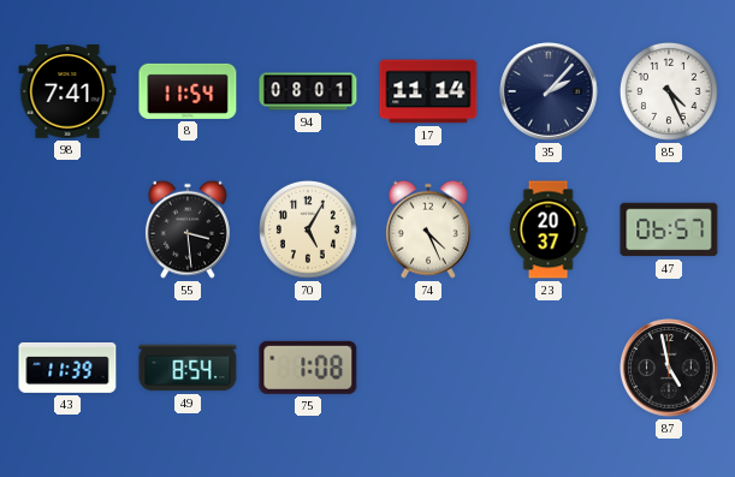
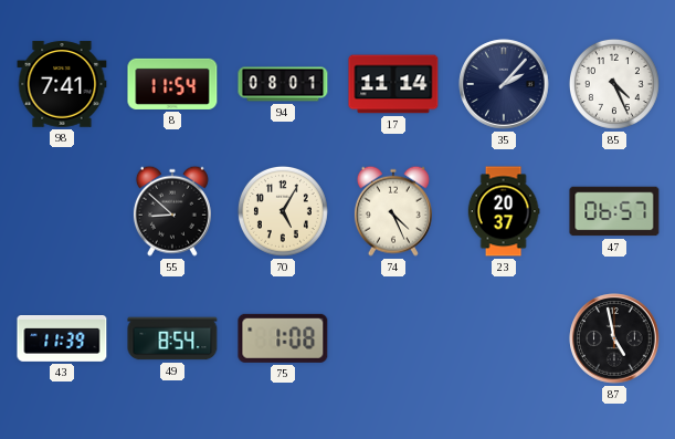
55: 3:29 -> 8:52 (172, 211)
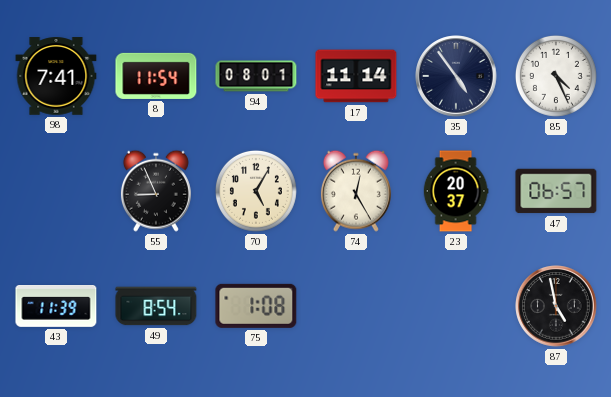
35: 2:07 -> 4:54 (456, 76)
55: 8:52 -> 8:56 (156, 191)
74: 4:26 -> 12:25 (356, 191)
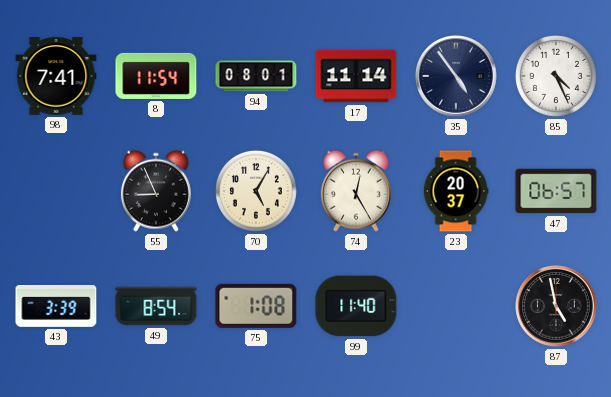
43: 11:39 -> 3:39 (56, 307)
99: none -> 11:40 (356, 306)
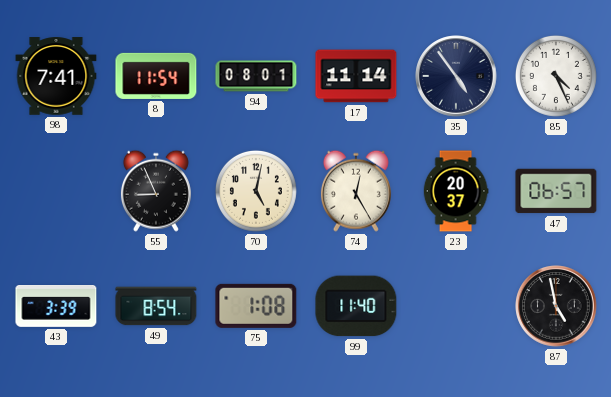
70: 5:05 -> 5:02 (256, 191)
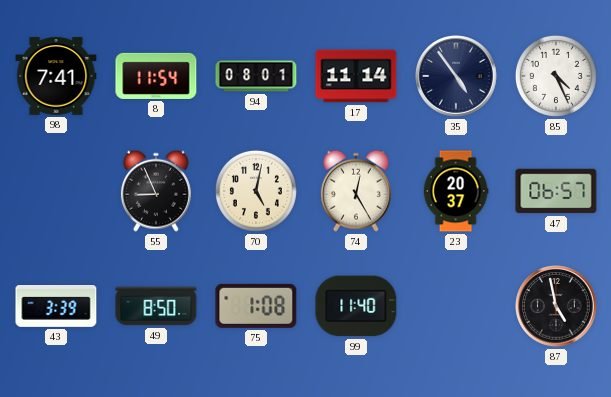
49: 8:54 -> 8:50 (156, 306)
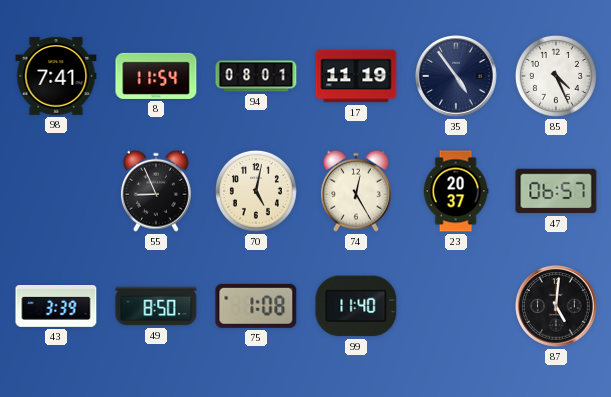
17: 11:14 -> 11:19 (356, 76)
87: 4:58 -> 5:01 (556, 306)
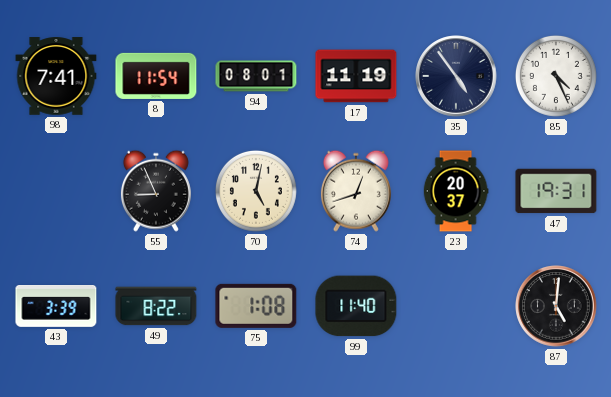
74: 12:25 -> 12:42 (356, 191)
47: 06:57 -> 19:31 (556, 191)
49: 8:50 -> 8:22 (156, 306)
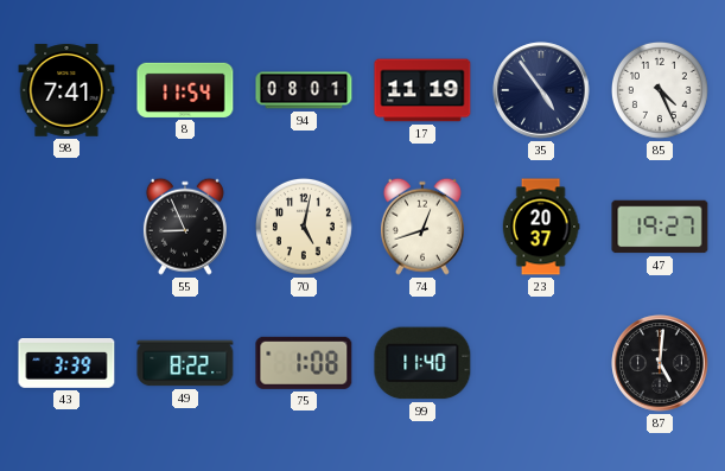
47: 19:31 -> 19:27 (660, 227)
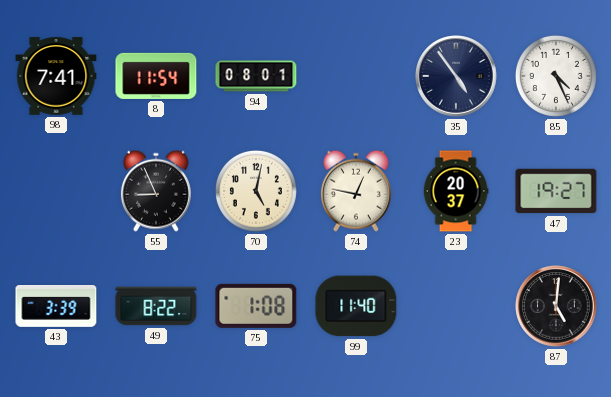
17: 11:19 -> none (422, 90)
74: 12:42 -> 12:47 (356, 191)
